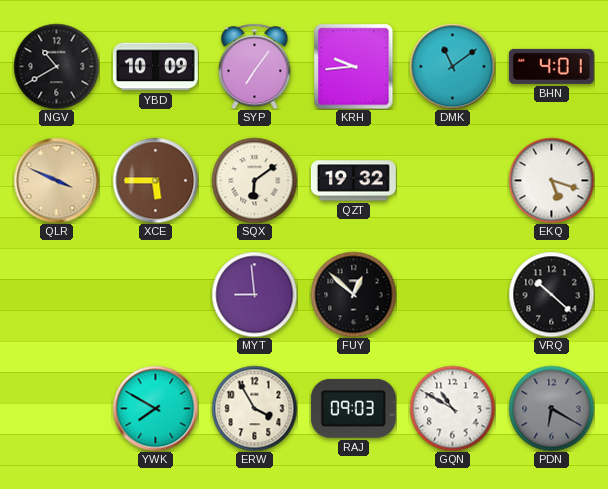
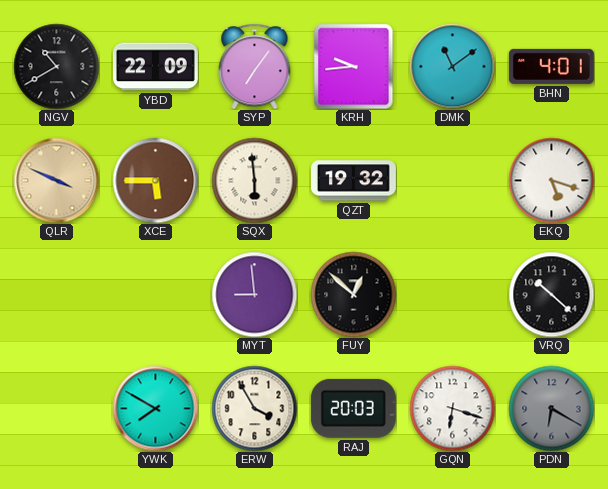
YBD: 10:09 -> 22:09 (155, 67)
SQX: 6:09 -> 5:59 (254, 180)
RAJ: 09:03 -> 20:03 (353, 408)
GQN: 10:50 -> 6:18 (452, 408)
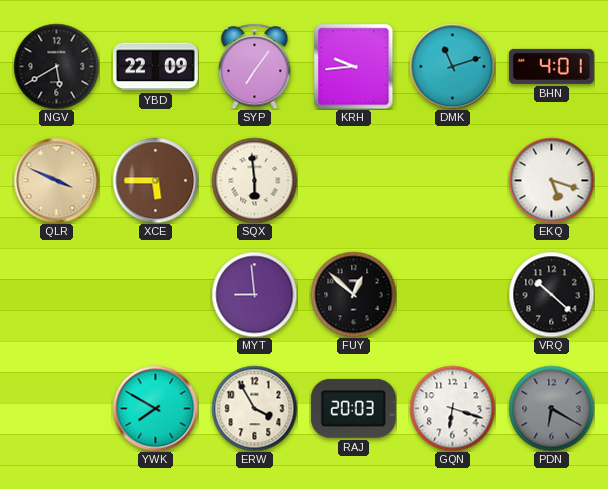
NGV: 10:40 -> 5:40 (56, 66)
DMK: 11:09 -> 11:12 (452, 66)
QZT: 19:32 -> none (353, 181)
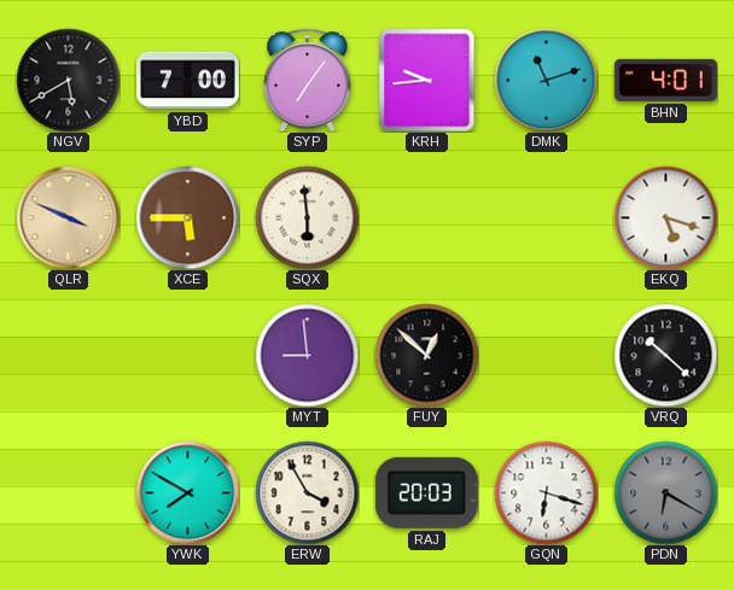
YBD: 22:09 -> 7:00 (187, 81)
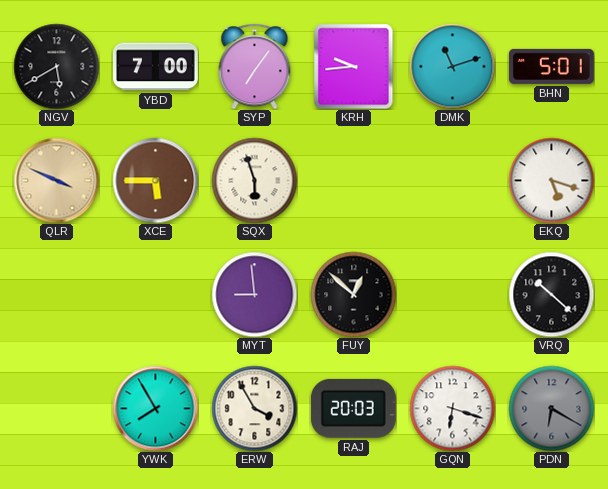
BHN: 4:01 -> 5:01 (551, 66)
SQX: 5:59 -> 5:57 (254, 180)
YWK: 7:50 -> 7:55 (155, 408)
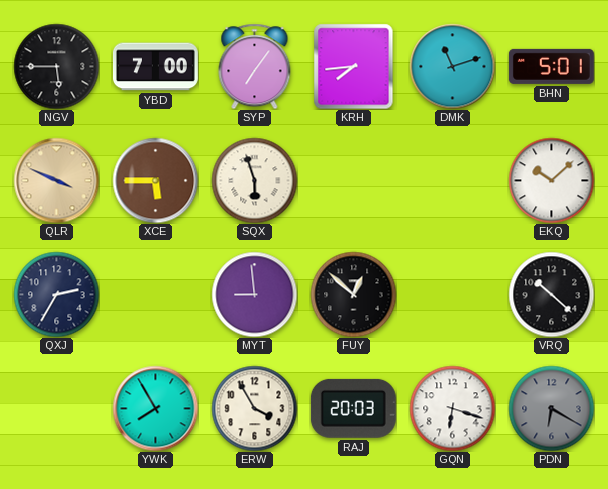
NGV: 5:40 -> 5:45 (56, 66)
KRH: 9:44 -> 7:44 (354, 66)
EKQ: 5:18 -> 10:08 (551, 180)
QXJ: none -> 2:35 (56, 294)
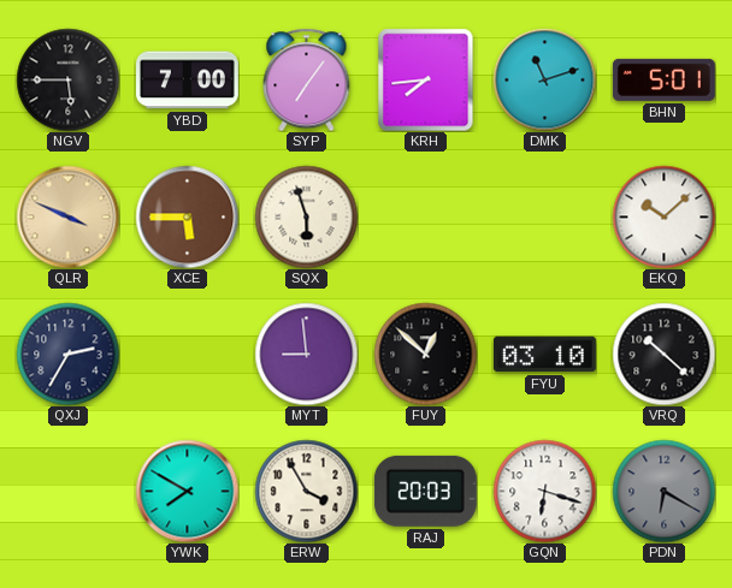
FYU: none -> 03:10 (544, 355)
YWK: 7:55 -> 7:50 (187, 491)
